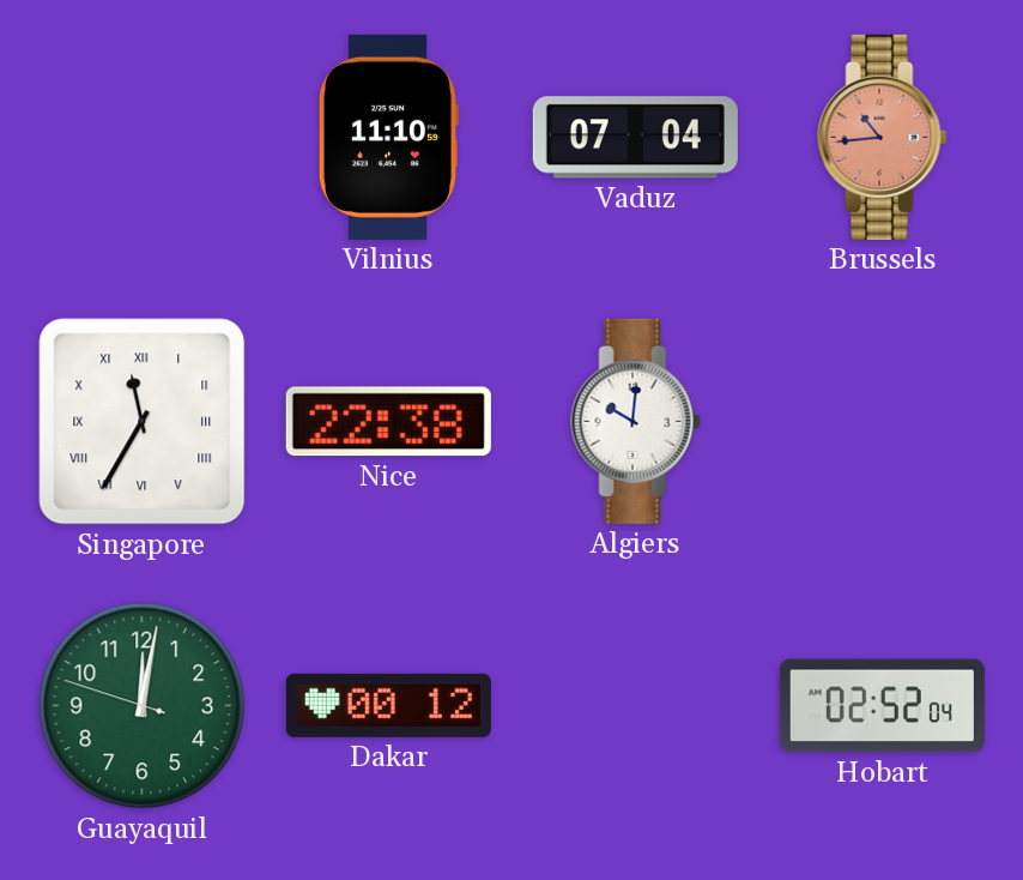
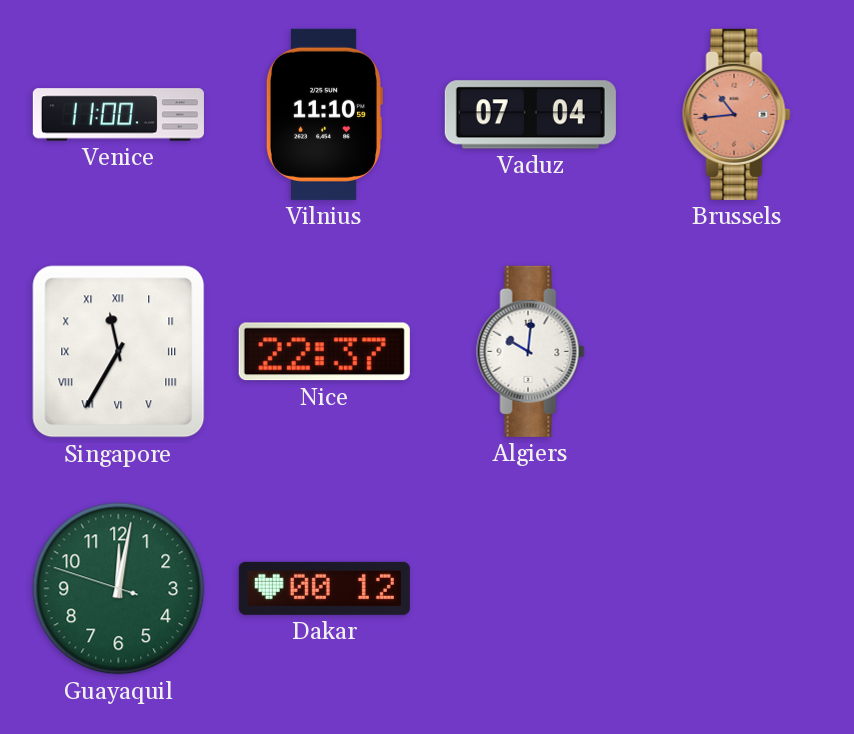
Venice: none -> 11:00 (118, 115)
Nice: 22:38 -> 22:37 (324, 352)
Hobart: 02:52 -> none (882, 706)
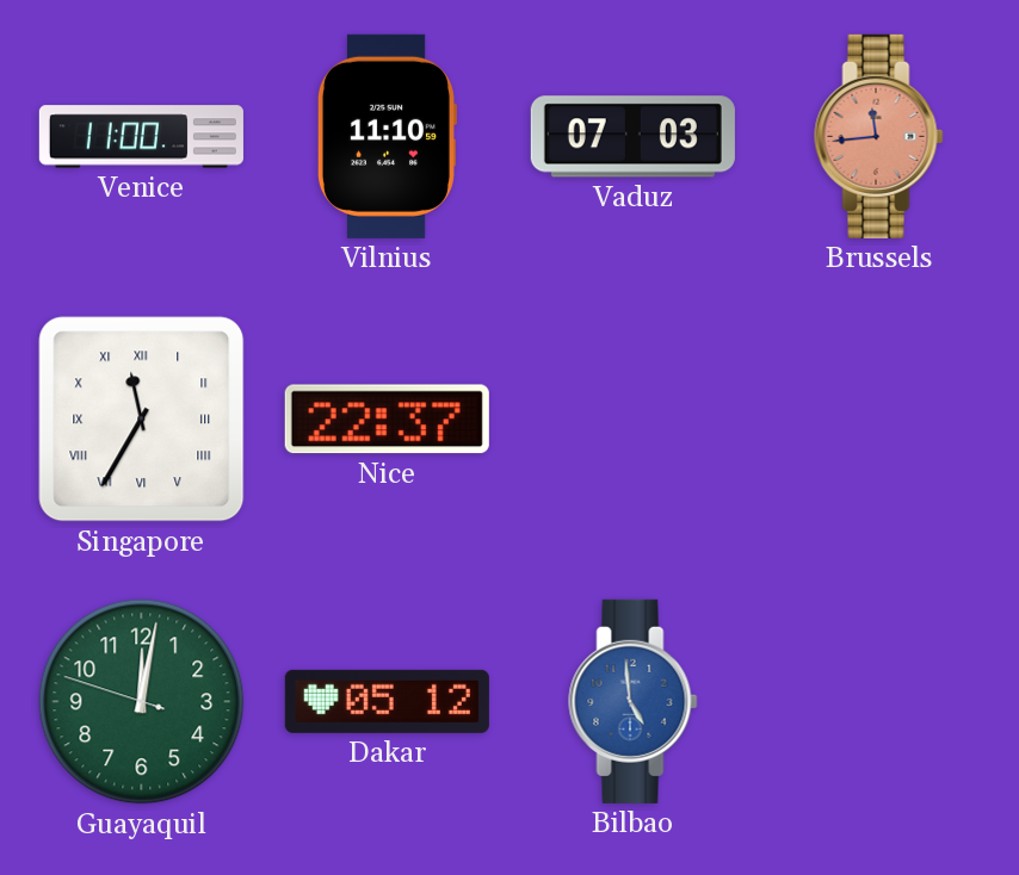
Vaduz: 07:04 -> 07:03 (632, 137)
Brussels: 10:44 -> 11:44 (879, 136)
Algiers: 10:01 -> none (531, 351)
Dakar: 00:12 -> 05:12 (387, 701)
Bilbao: none -> 4:59 (634, 701)
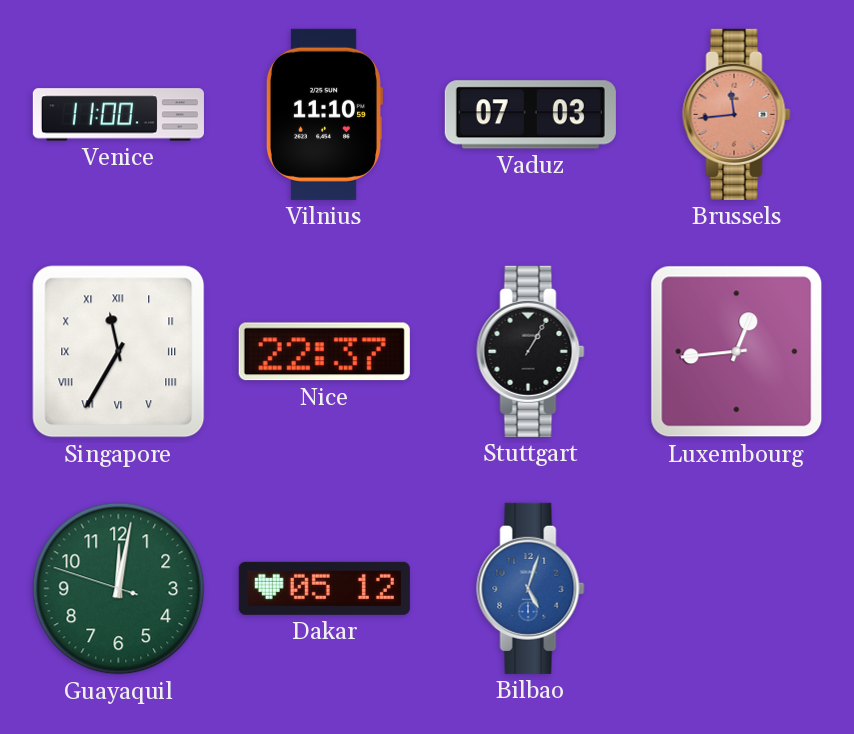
Stuttgart: none -> 1:05 (531, 351)
Luxembourg: none -> 12:44 (737, 352)
Bilbao: 4:59 -> 5:03 (531, 588)
